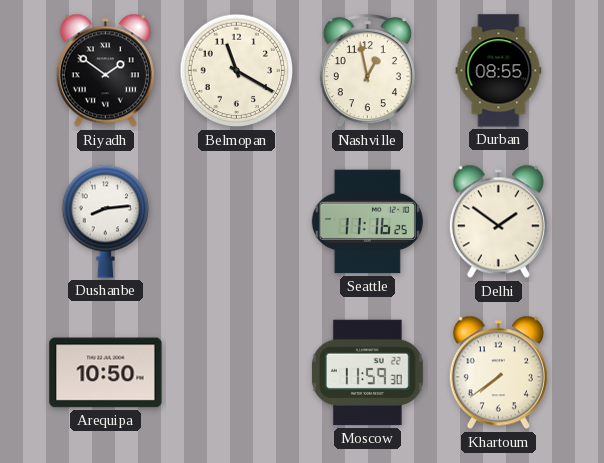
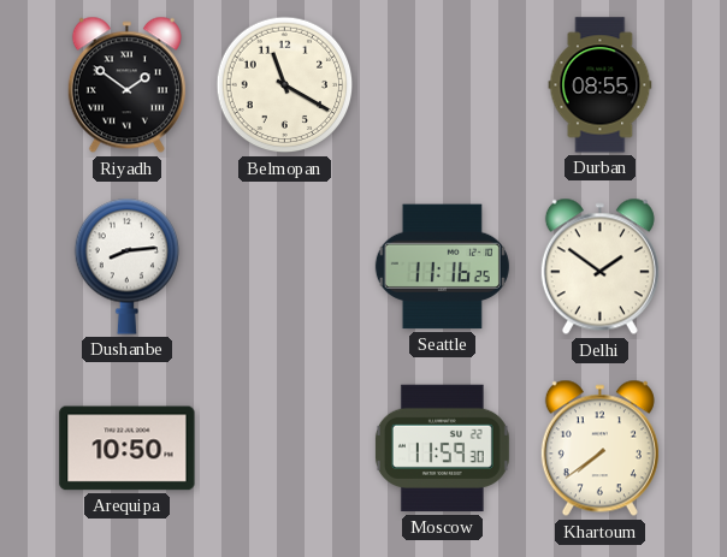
Nashville: 12:58 -> none (367, 71)
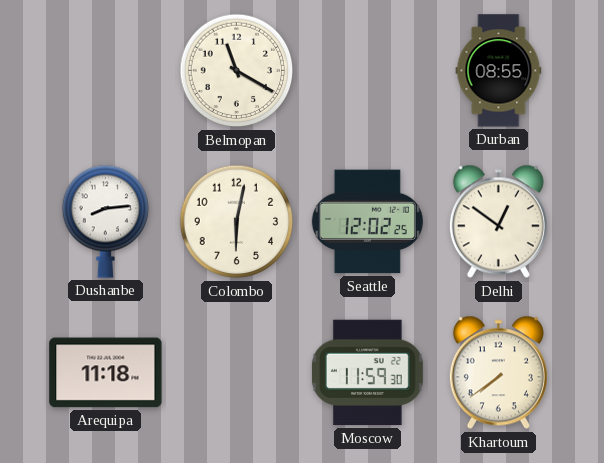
Riyadh: 1:51 -> none (126, 85)
Colombo: none -> 6:02 (237, 222)
Seattle: 11:16 -> 12:02 (367, 222)
Delhi: 1:51 -> 12:51 (498, 222)
Arequipa: 10:50 -> 11:18 (106, 373)
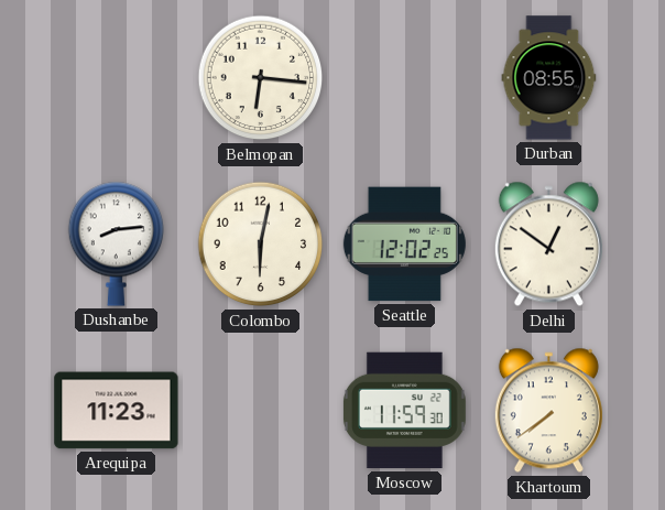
Belmopan: 11:20 -> 6:16 (261, 78)
Arequipa: 11:18 -> 11:23 (117, 411)
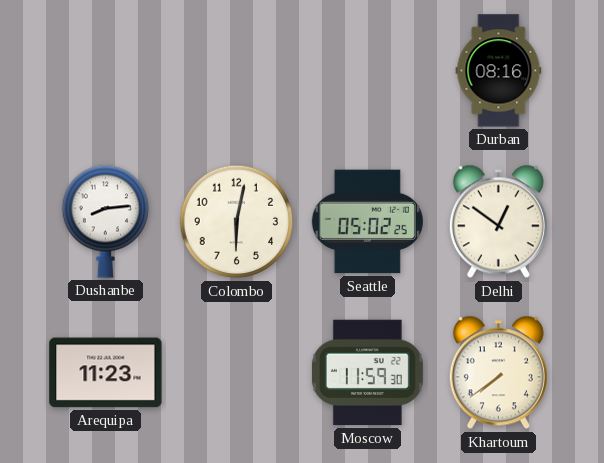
Belmopan: 6:16 -> none (261, 78)
Durban: 08:55 -> 08:16 (499, 71)
Seattle: 12:02 -> 05:02 (367, 222)
